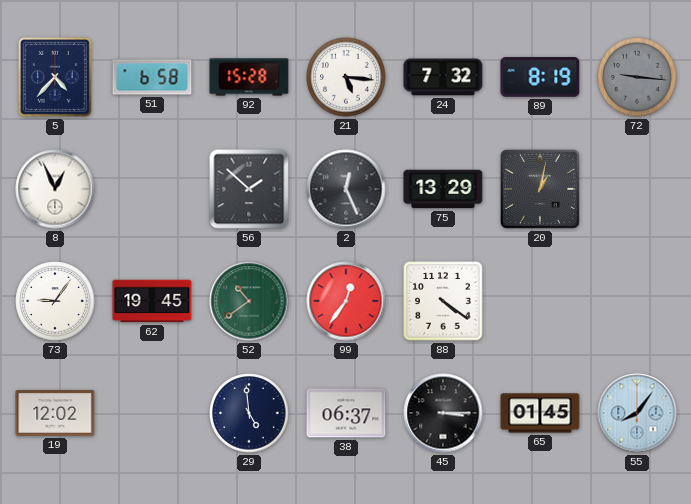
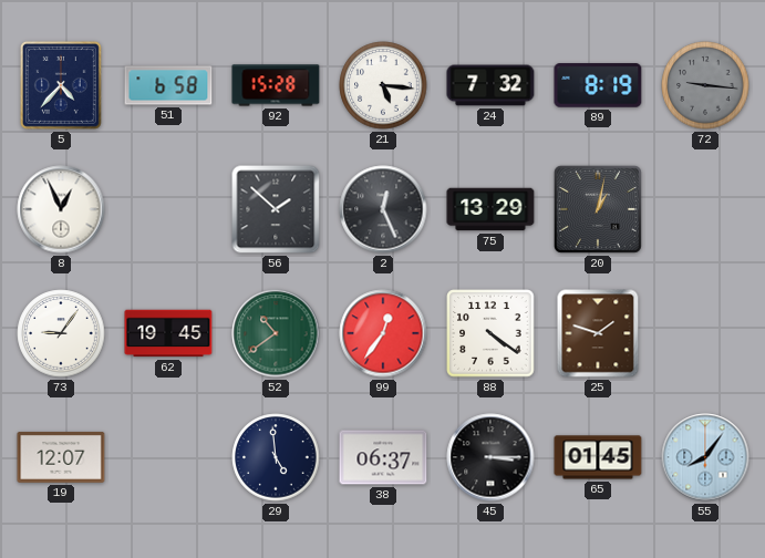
25: none -> 1:48 (598, 333)
19: 12:02 -> 12:07 (61, 457)
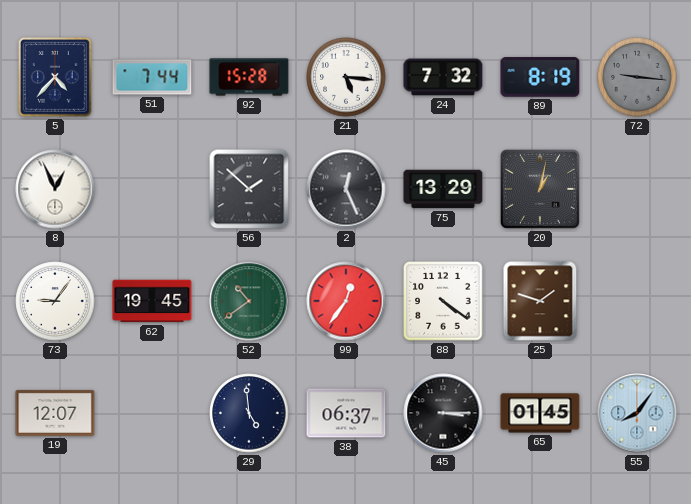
51: 6:58 -> 7:44 (152, 77)
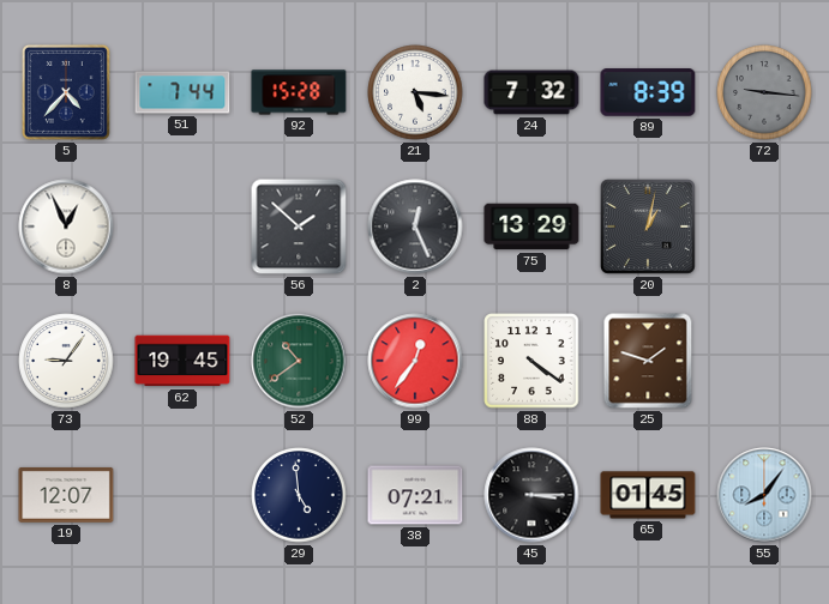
89: 8:19 -> 8:39 (648, 92)
38: 06:37 -> 07:21 (415, 495)
